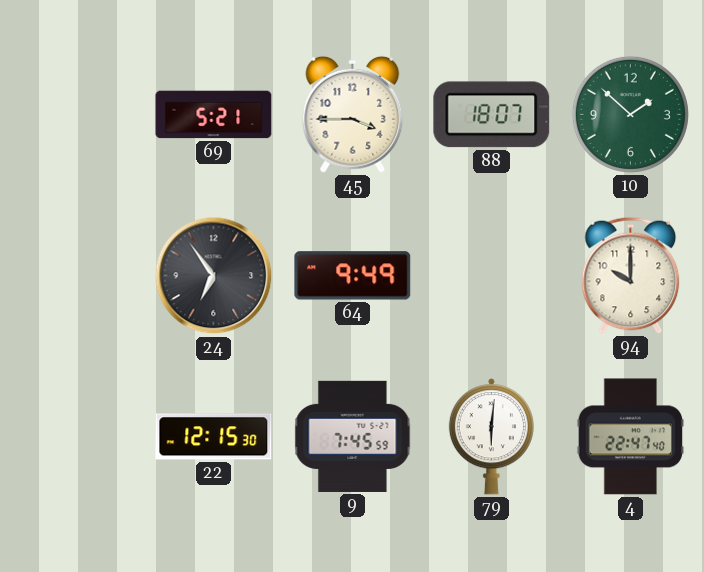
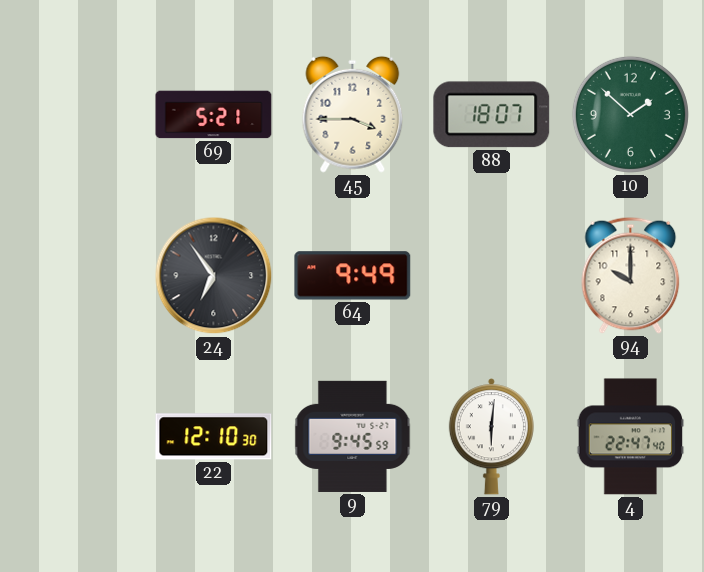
22: 12:15 -> 12:10 (214, 437)
9: 7:45 -> 9:45 (353, 436)
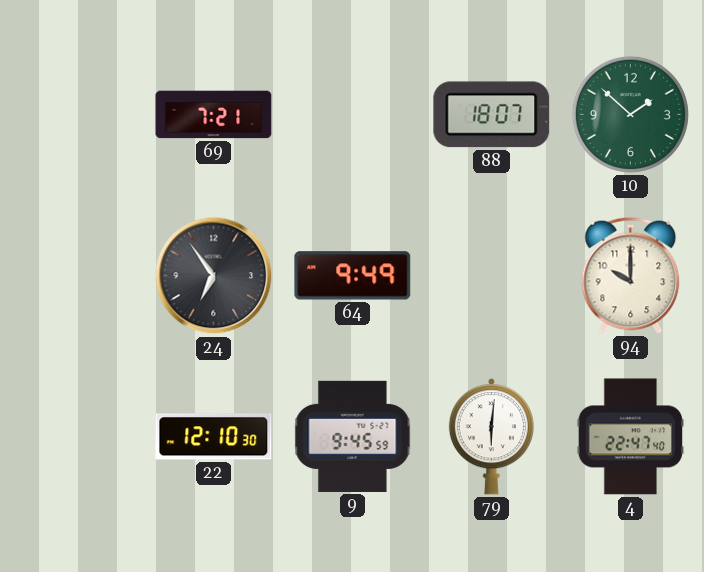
69: 5:21 -> 7:21 (214, 115)
45: 3:45 -> none (353, 114)
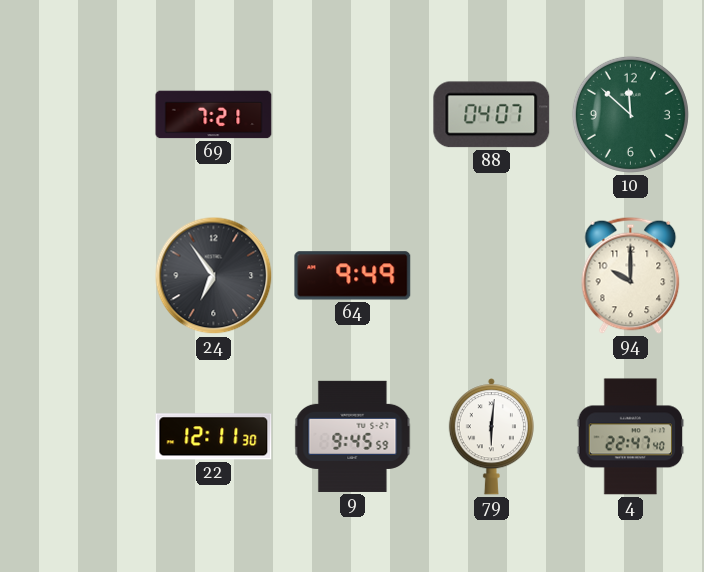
88: 18:07 -> 04:07 (492, 115)
10: 1:52 -> 11:52 (630, 114)
22: 12:10 -> 12:11 (214, 437)
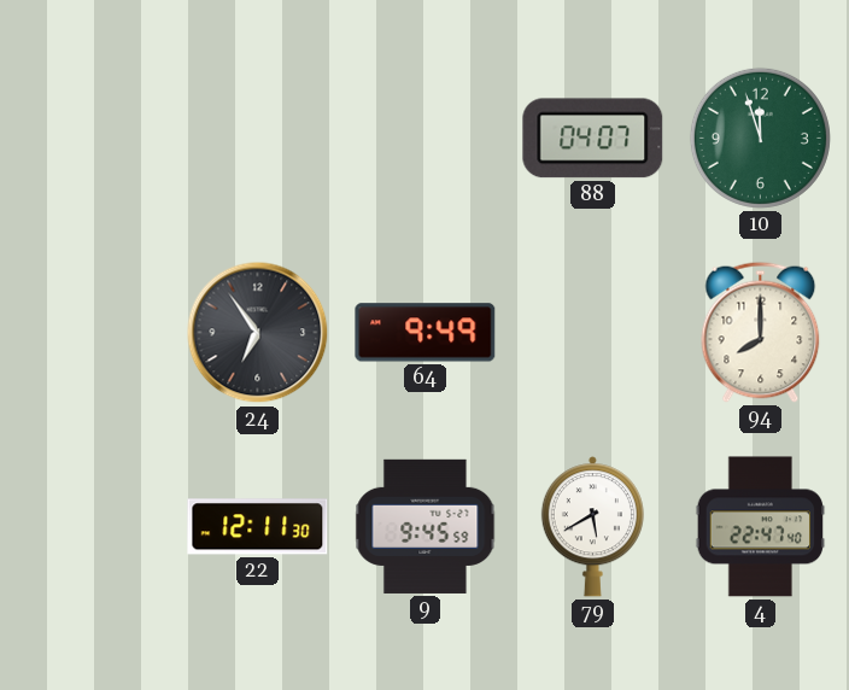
69: 7:21 -> none (214, 115)
10: 11:52 -> 11:57 (760, 138)
94: 10:00 -> 8:00 (761, 332)
79: 6:01 -> 5:40 (592, 527)
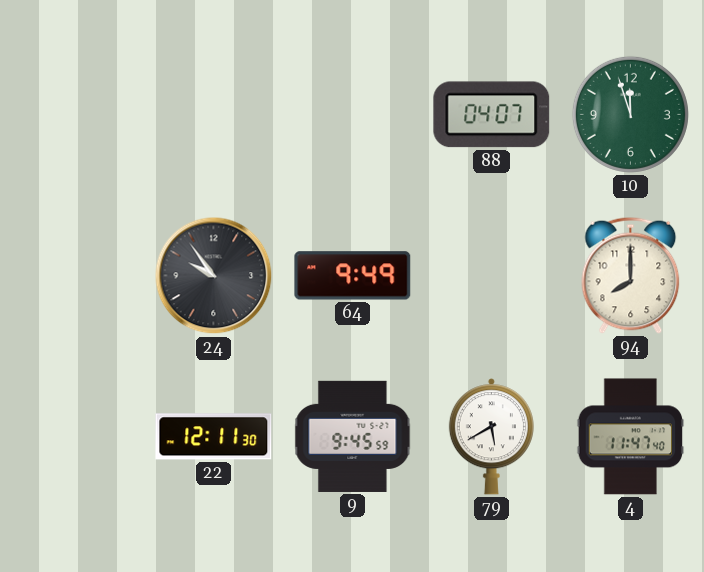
24: 6:54 -> 9:54 (214, 276)
4: 22:47 -> 11:47 (631, 437)
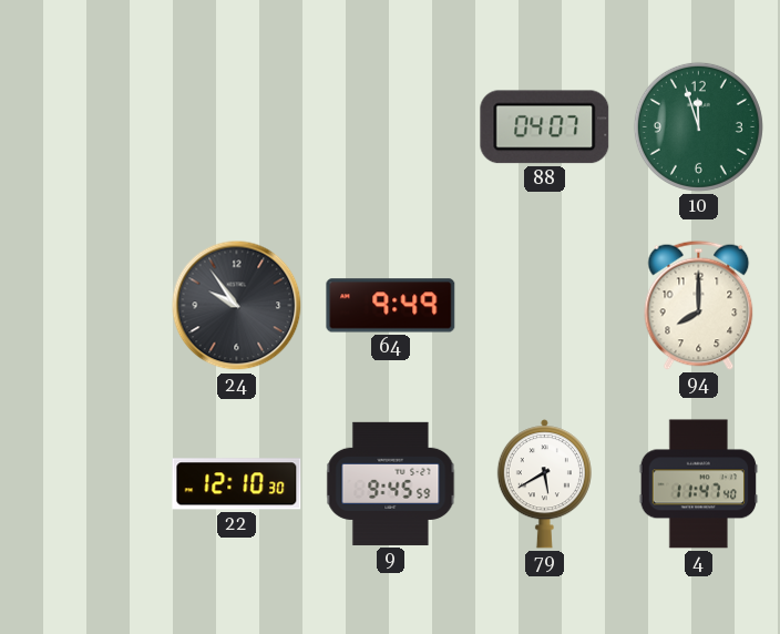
22: 12:11 -> 12:10 (237, 484)
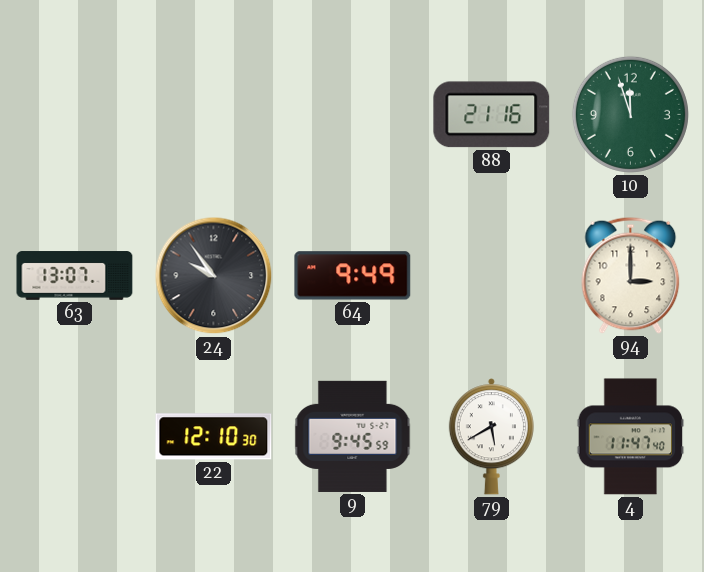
88: 04:07 -> 21:16 (492, 115)
63: none -> 13:07 (75, 276)
94: 8:00 -> 3:00 (631, 275)
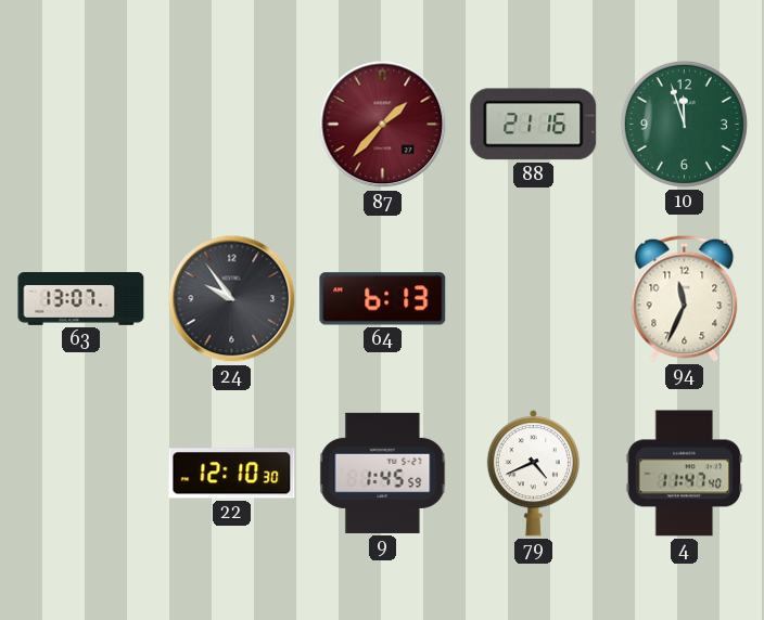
87: none -> 1:37 (383, 125)
64: 9:49 -> 6:13 (383, 299)
94: 3:00 -> 11:34 (685, 298)
9: 9:45 -> 1:45 (383, 473)
79: 5:40 -> 4:41 (533, 474)
